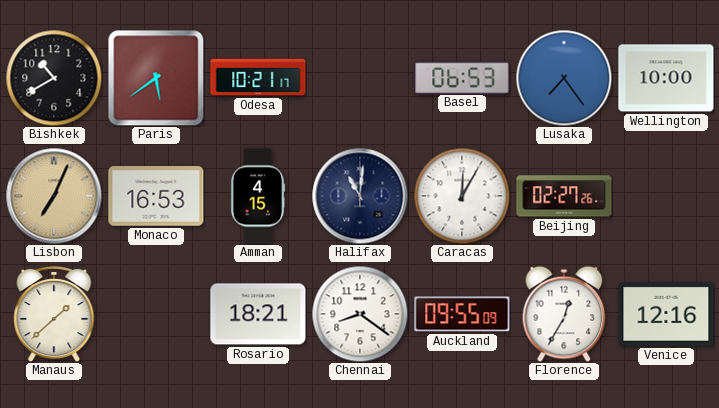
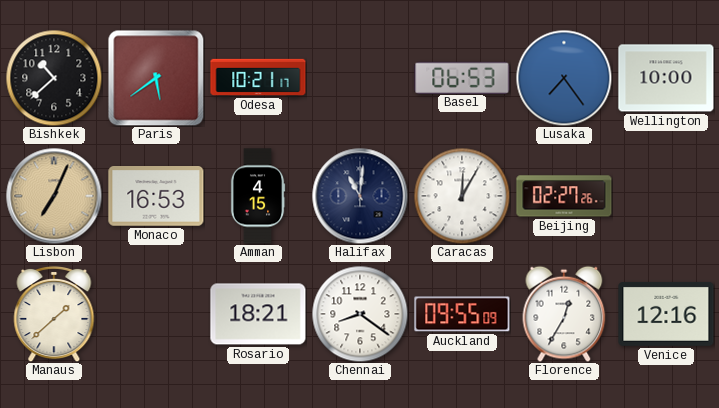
Bishkek: 10:40 -> 10:38 (54, 78)
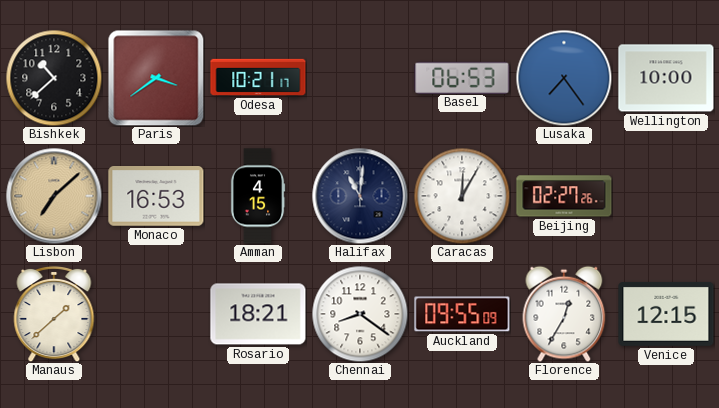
Paris: 5:39 -> 3:39 (156, 78)
Lisbon: 7:04 -> 7:08 (54, 196)
Venice: 12:16 -> 12:15 (666, 314)
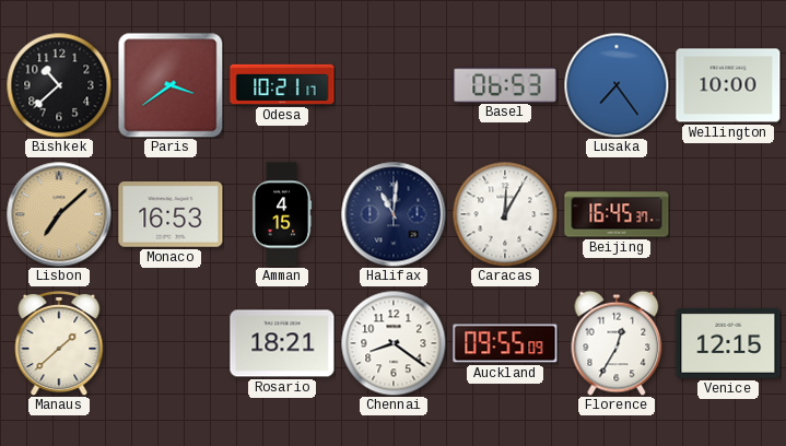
Beijing: 02:27 -> 16:45 (617, 214)
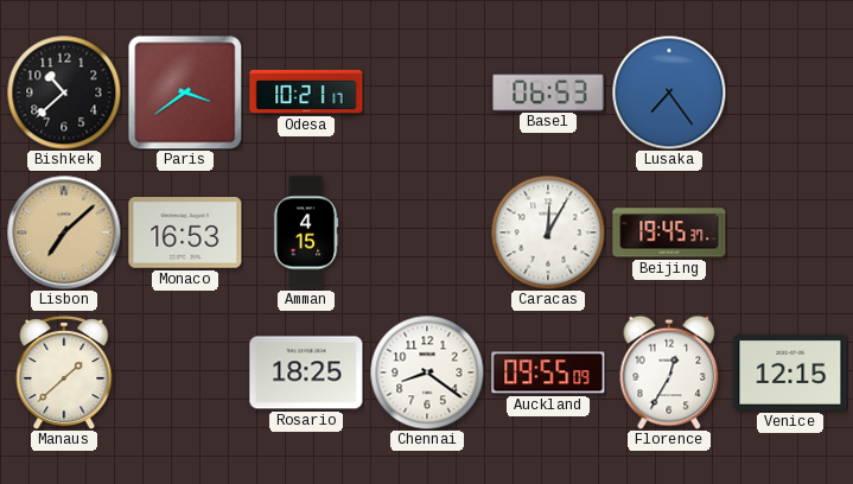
Wellington: 10:00 -> none (728, 85)
Halifax: 11:01 -> none (394, 214)
Beijing: 16:45 -> 19:45 (669, 233)
Rosario: 18:21 -> 18:25 (306, 372)
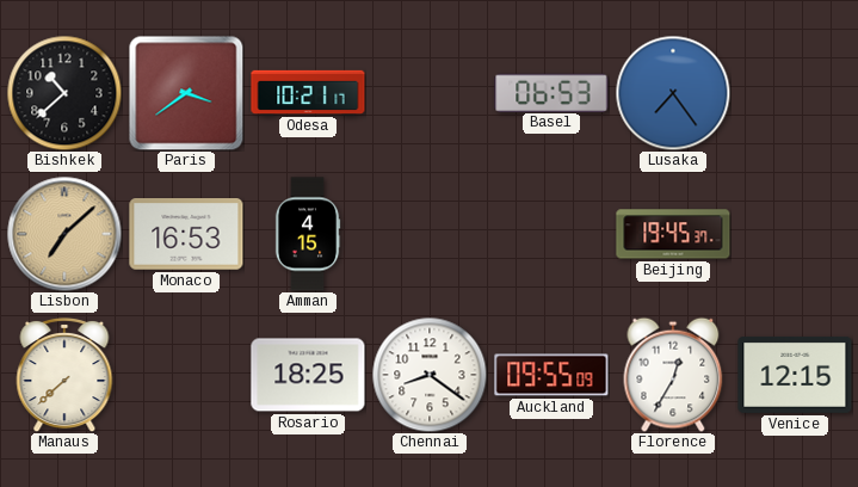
Caracas: 12:05 -> none (548, 233)
Manaus: 1:38 -> 7:38 (64, 375)
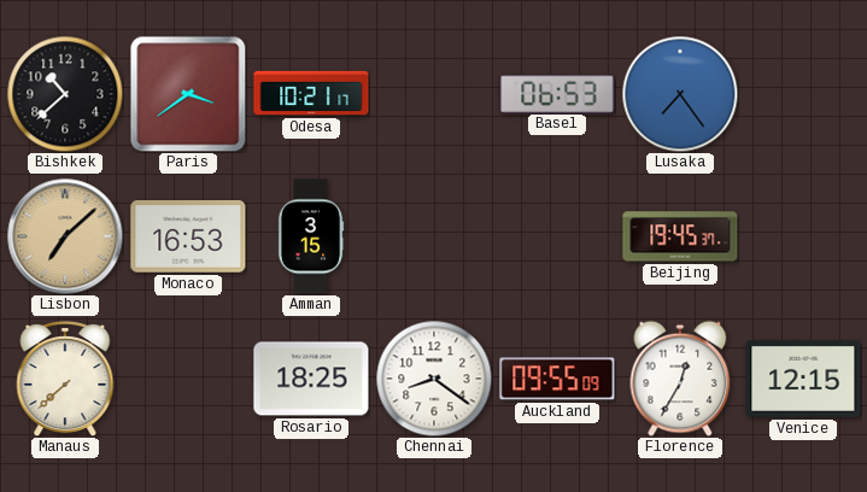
Amman: 4:15 -> 3:15 (311, 236)
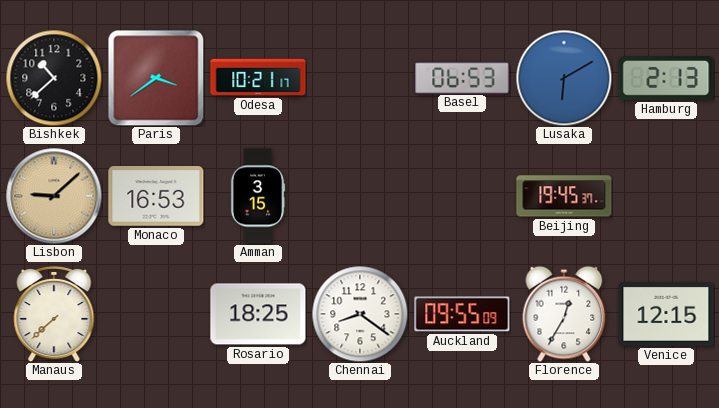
Lusaka: 7:24 -> 6:10 (564, 78)
Hamburg: none -> 2:13 (666, 79)
Lisbon: 7:08 -> 9:08 (54, 196)
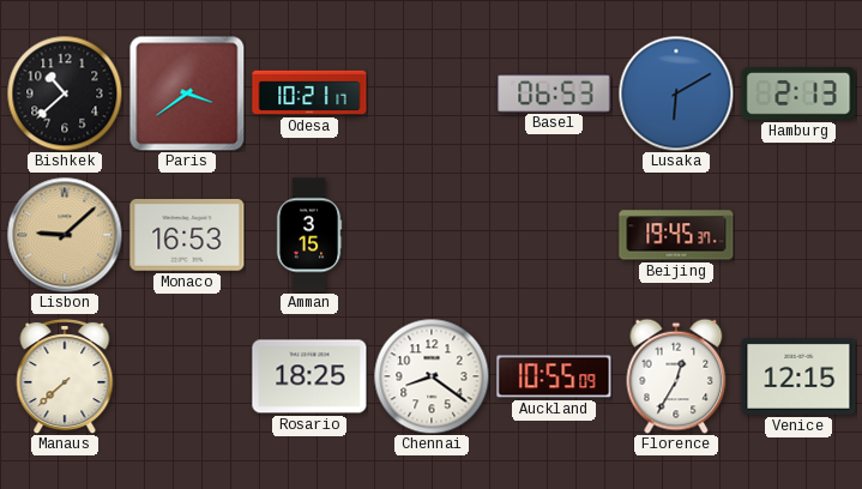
Auckland: 09:55 -> 10:55 (554, 376)
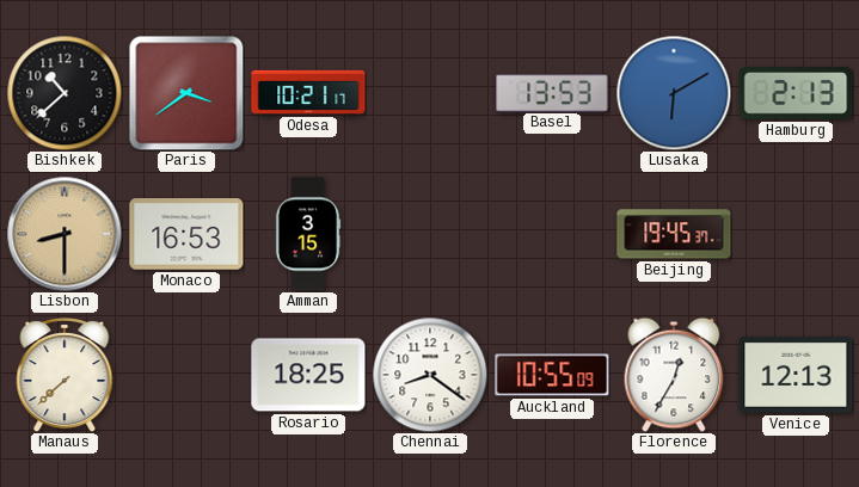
Basel: 06:53 -> 13:53 (552, 92)
Lisbon: 9:08 -> 8:30 (65, 234)
Venice: 12:15 -> 12:13 (796, 375)
